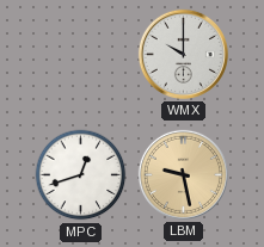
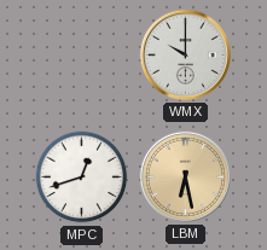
LBM: 9:28 -> 6:28 (185, 176)
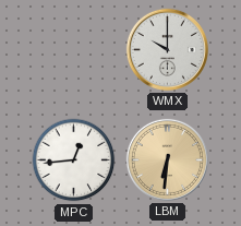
MPC: 12:42 -> 12:44 (74, 160)
LBM: 6:28 -> 6:31 (167, 159)
